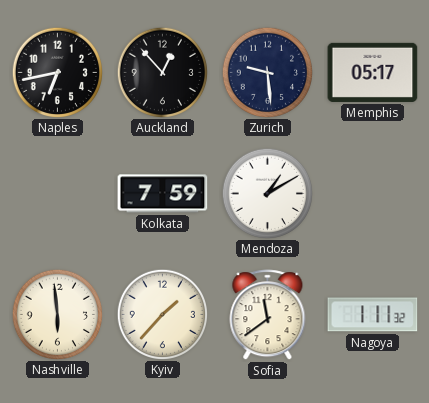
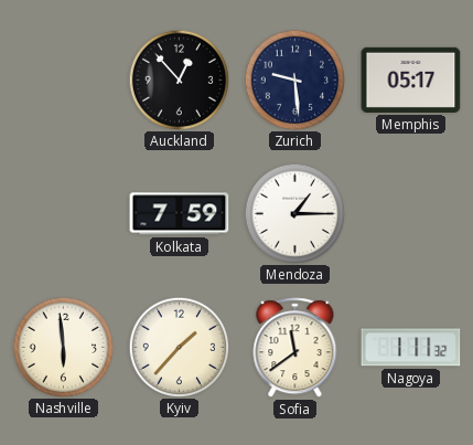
Naples: 6:43 -> none (57, 72)
Mendoza: 1:10 -> 1:15 (294, 213)
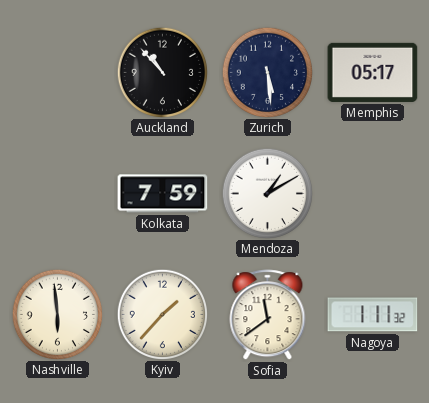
Auckland: 12:53 -> 10:53 (162, 72)
Zurich: 9:29 -> 5:29 (267, 72)
Mendoza: 1:15 -> 1:10 (267, 193)
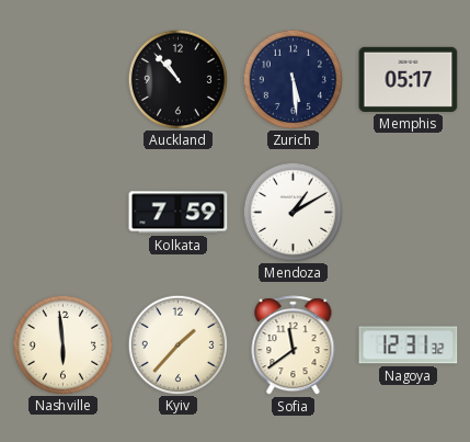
Nagoya: 1:11 -> 12:31 (409, 345)
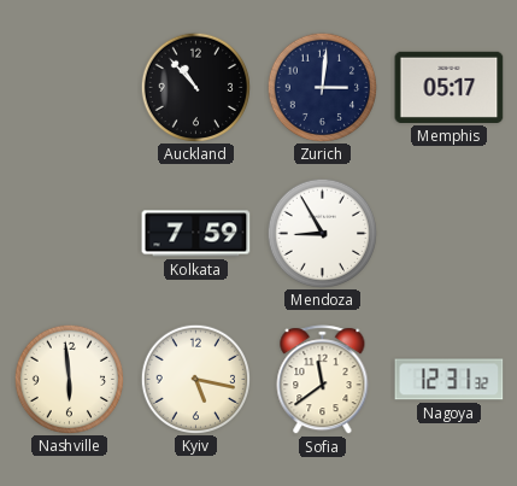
Zurich: 5:29 -> 3:01 (322, 87)
Mendoza: 1:10 -> 8:55 (322, 233)
Kyiv: 1:37 -> 5:17 (195, 379)
